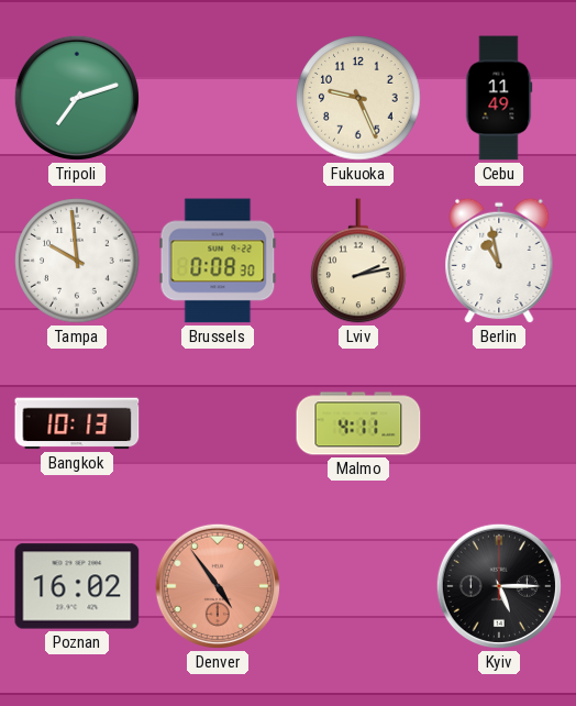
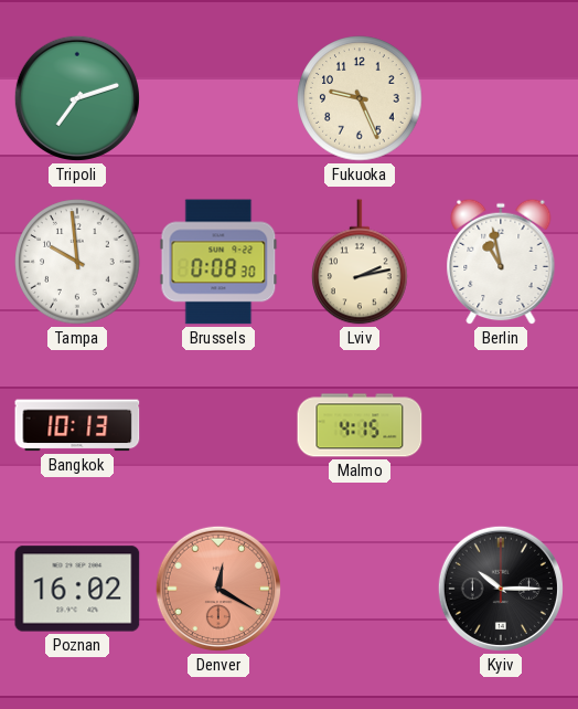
Cebu: 11:49 -> none (499, 98)
Malmo: 4:11 -> 4:15 (360, 425)
Denver: 4:54 -> 12:20 (218, 589)
Kyiv: 5:15 -> 10:15 (501, 589)
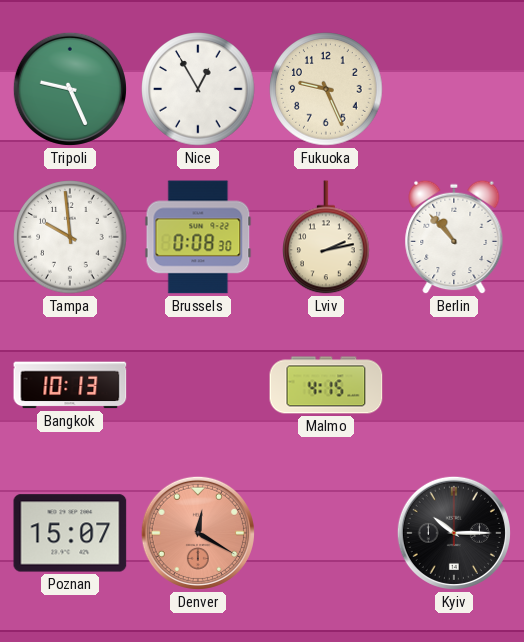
Tripoli: 7:12 -> 9:26 (70, 89)
Nice: none -> 12:55 (198, 89)
Berlin: 10:58 -> 10:53 (454, 237)
Poznan: 16:02 -> 15:07 (70, 533)
